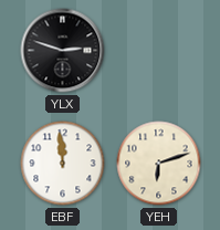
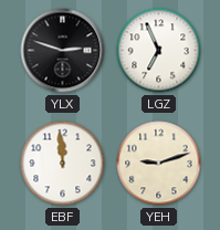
LGZ: none -> 6:56 (159, 51)
YEH: 6:12 -> 9:12 (159, 164)
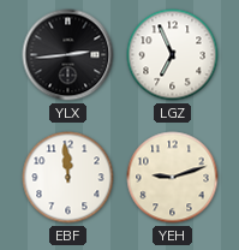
YLX: 2:48 -> 2:44 (68, 55)
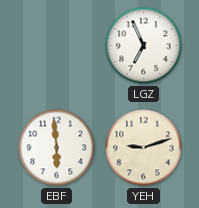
YLX: 2:44 -> none (68, 55)
EBF: 11:59 -> 5:59 (57, 148)
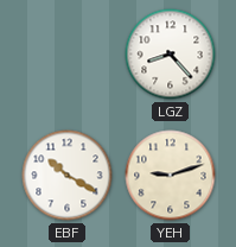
LGZ: 6:56 -> 8:23 (171, 55)
EBF: 5:59 -> 10:20 (68, 176)
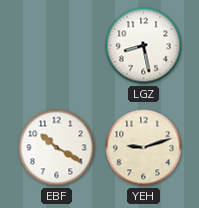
LGZ: 8:23 -> 8:28 (144, 46)
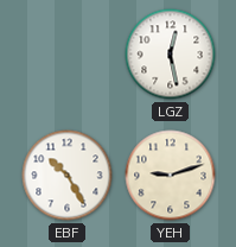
LGZ: 8:28 -> 12:28 (171, 55)
EBF: 10:20 -> 10:25 (68, 176)
